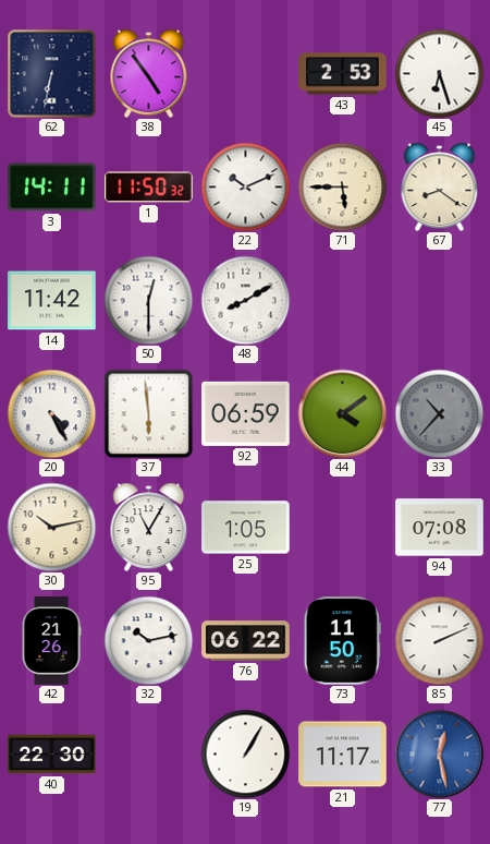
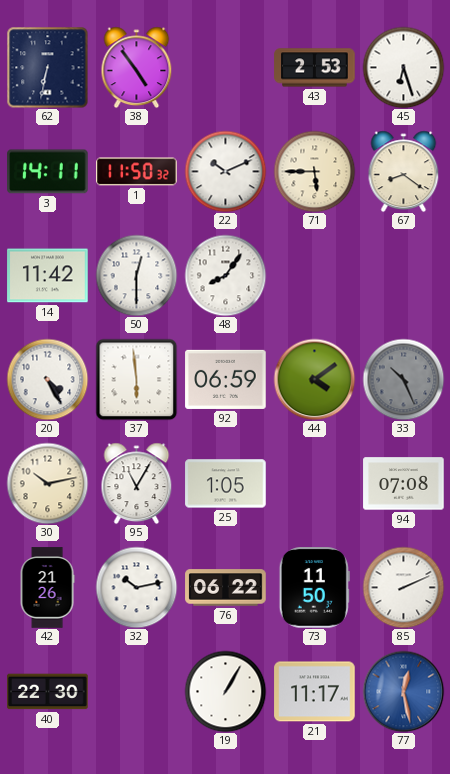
48: 8:10 -> 8:06 (225, 275)
33: 10:37 -> 10:26 (403, 379)
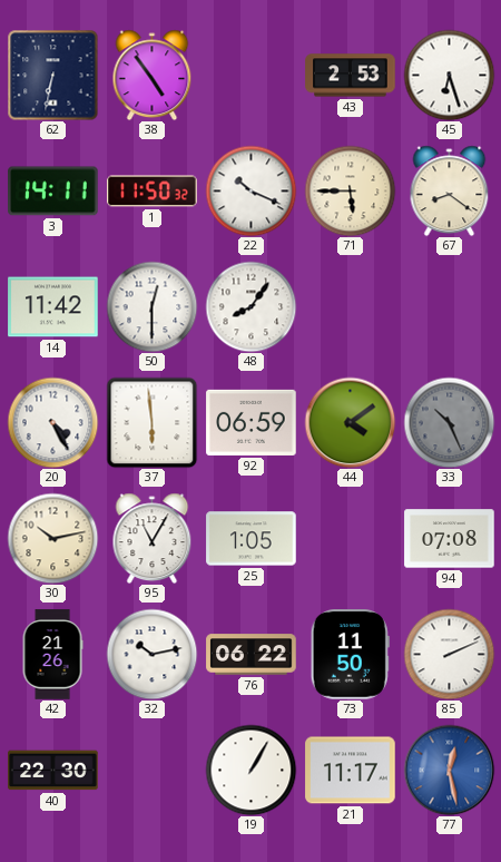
22: 10:11 -> 10:19 (250, 190)
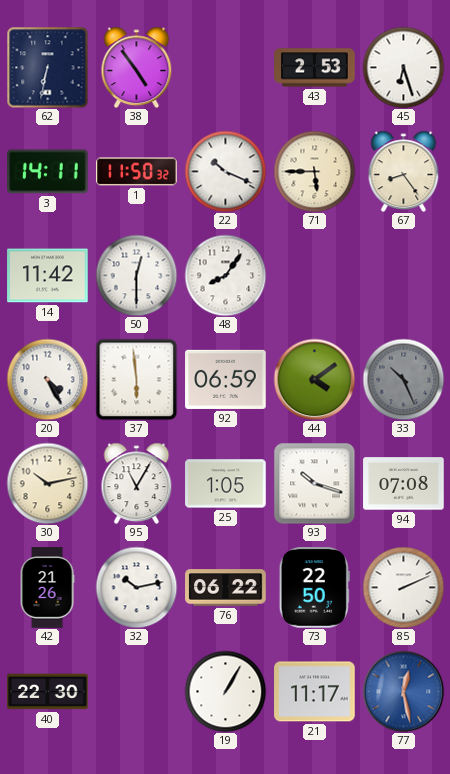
67: 8:21 -> 8:24 (404, 171)
93: none -> 10:18 (314, 483)
73: 11:50 -> 22:50 (314, 588)
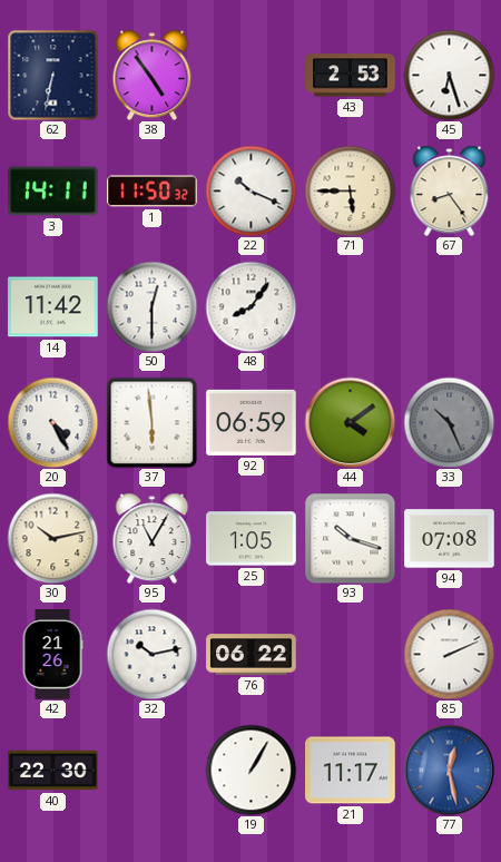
73: 22:50 -> none (314, 588)
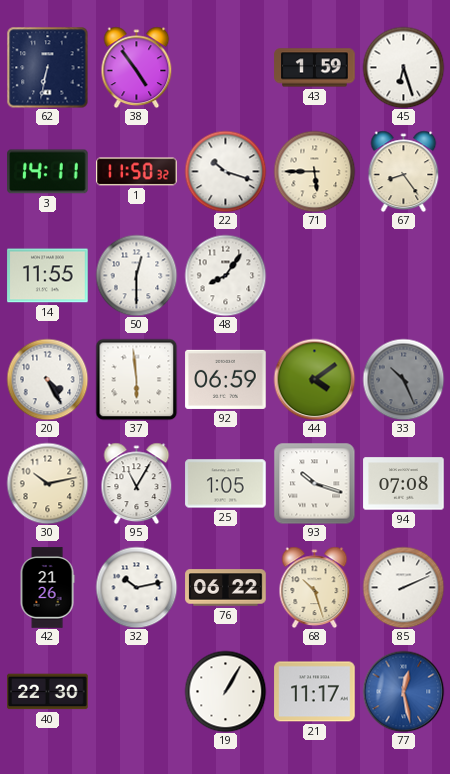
43: 2:53 -> 1:59 (315, 68)
22: 10:19 -> 10:18 (225, 171)
14: 11:42 -> 11:55 (48, 276)
68: none -> 10:27 (315, 587)
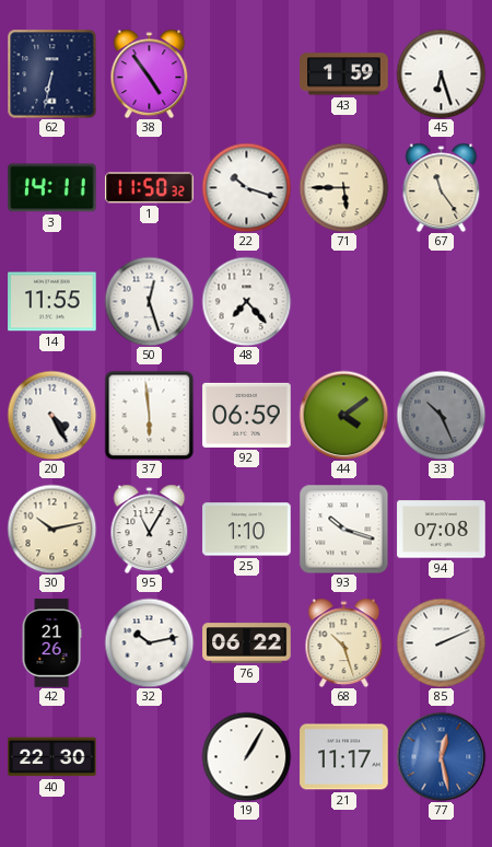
67: 8:24 -> 11:24 (442, 187)
50: 12:30 -> 12:27 (149, 301)
48: 8:06 -> 7:23 (246, 301)
25: 1:05 -> 1:10 (247, 530)
